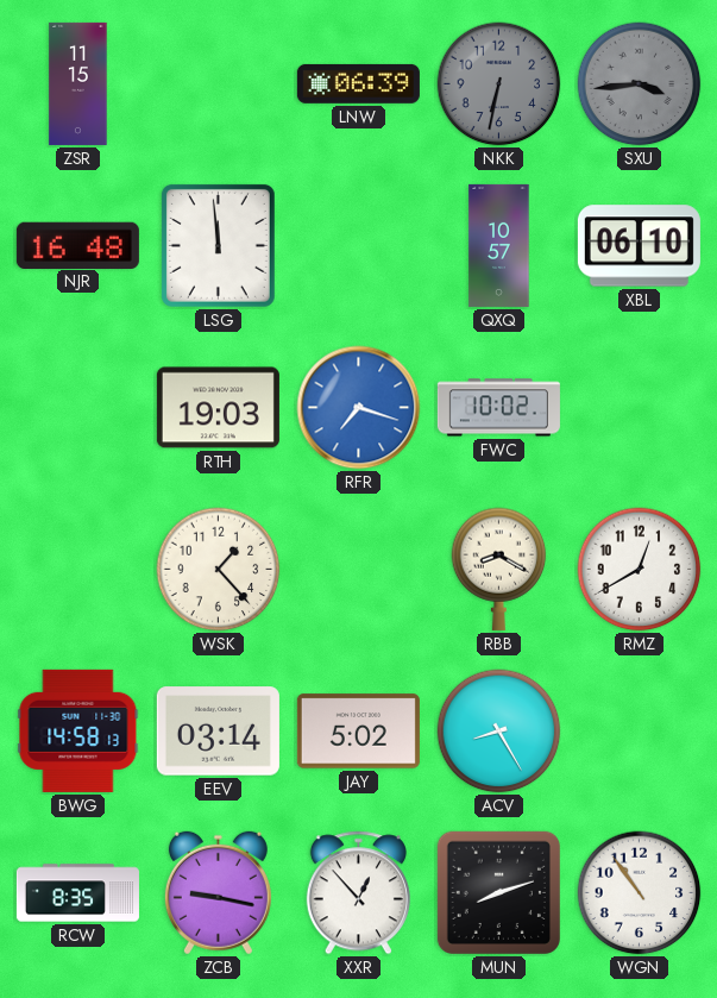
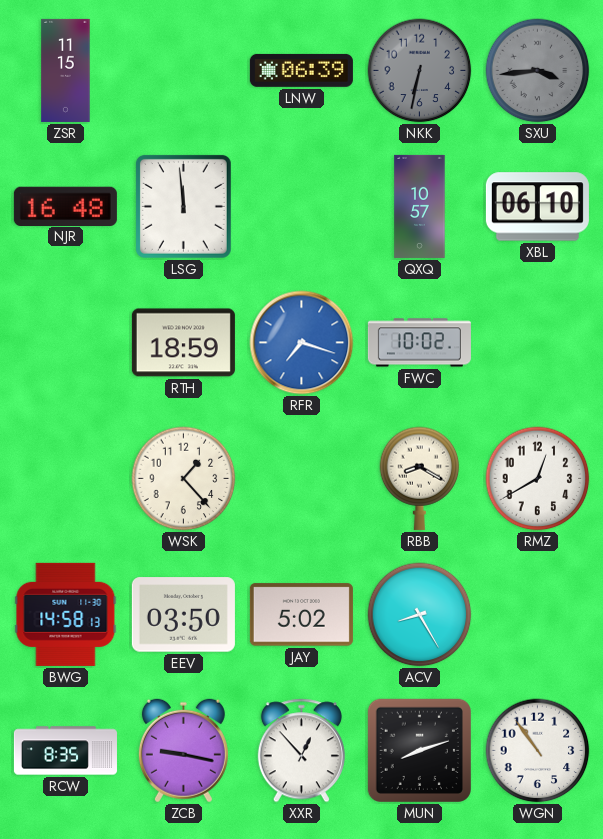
RTH: 19:03 -> 18:59 (183, 343)
EEV: 03:14 -> 03:50 (183, 615)
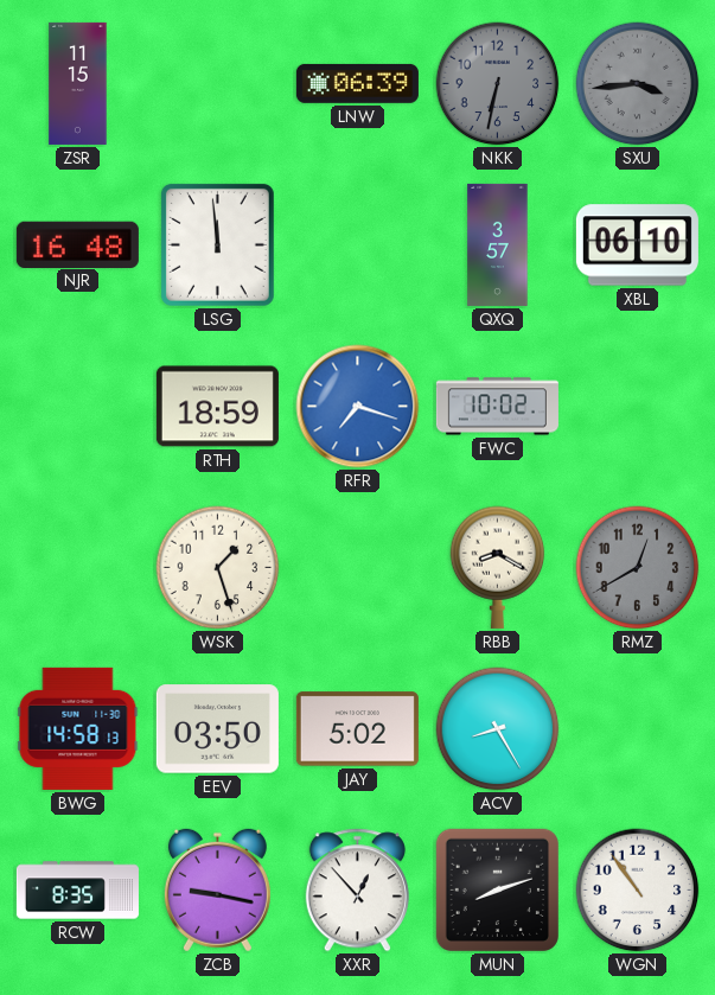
QXQ: 10:57 -> 3:57 (498, 244)
WSK: 1:23 -> 1:27 (218, 568)
RMZ dial: white -> grey (638, 568)
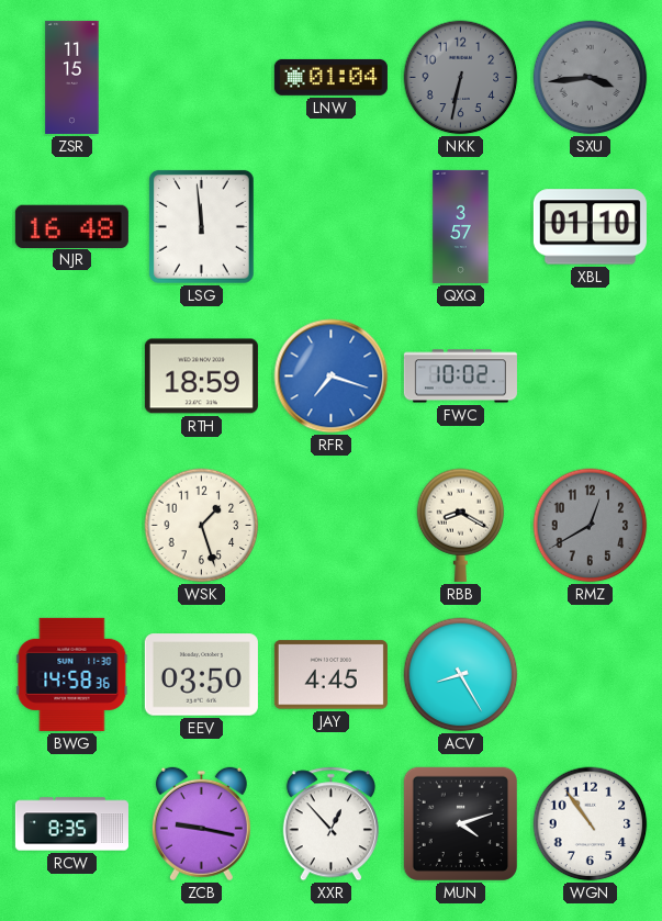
LNW: 06:39 -> 01:04 (330, 77)
XBL: 06:10 -> 01:10 (590, 227)
BWG: 14:58:13 -> 14:58:36 (72, 674)
JAY: 5:02 -> 4:45 (330, 675)
MUN: 8:12 -> 4:12 (460, 823)
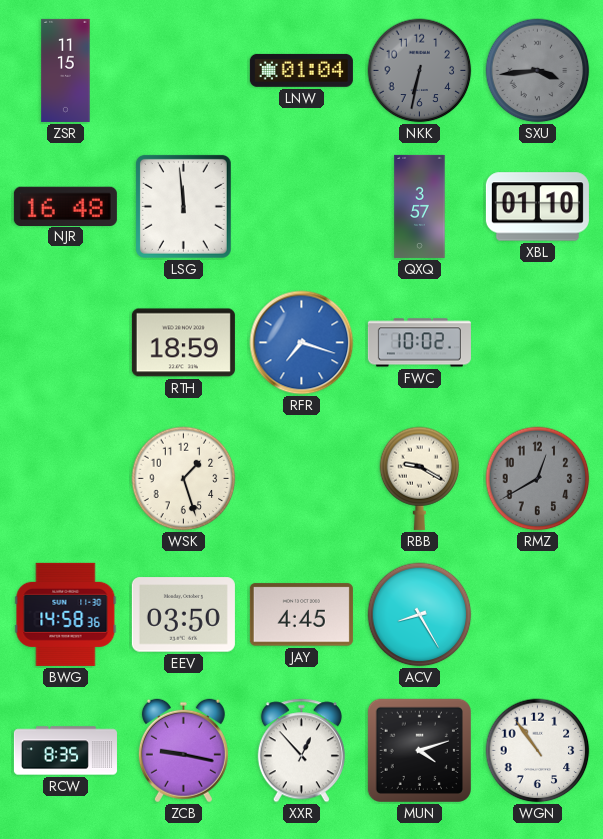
RBB: 8:20 -> 9:20 (420, 478)
